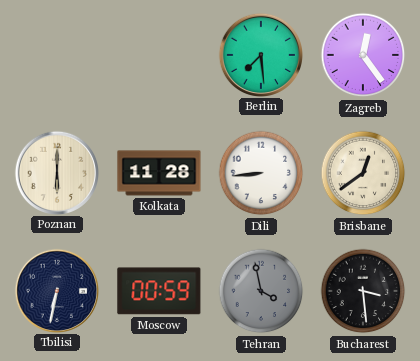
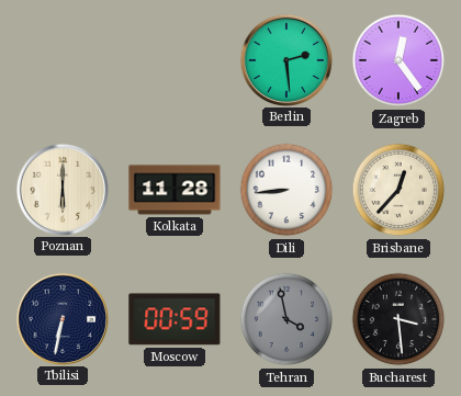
Berlin: 7:29 -> 2:29 (285, 59)
Brisbane: 12:39 -> 12:37 (398, 190)
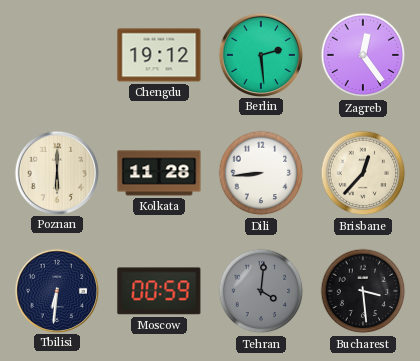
Chengdu: none -> 19:12 (159, 55)
Tbilisi: 6:32 -> 6:31 (56, 290)
Tehran: 3:58 -> 4:01 (261, 291)
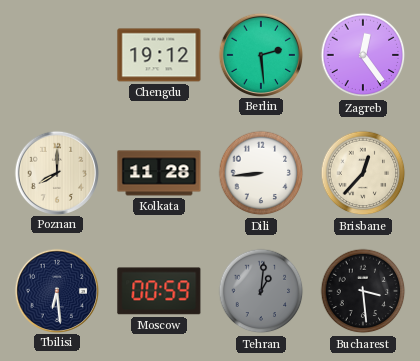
Poznan: 6:00 -> 8:00 (56, 172)
Tbilisi: 6:31 -> 6:29 (56, 290)
Tehran: 4:01 -> 1:01 (261, 291)
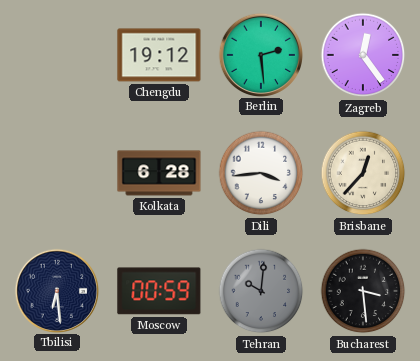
Poznan: 8:00 -> none (56, 172)
Kolkata: 11:28 -> 6:28 (159, 173)
Dili: 8:44 -> 3:44 (261, 173)
Tehran: 1:01 -> 10:01 (261, 291)
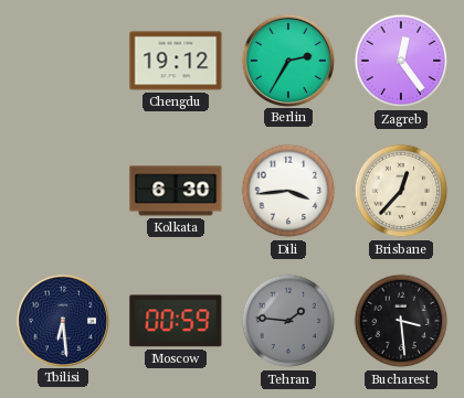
Berlin: 2:29 -> 2:35 (287, 60)
Kolkata: 6:28 -> 6:30 (176, 191)
Tehran: 10:01 -> 1:46 (288, 321)
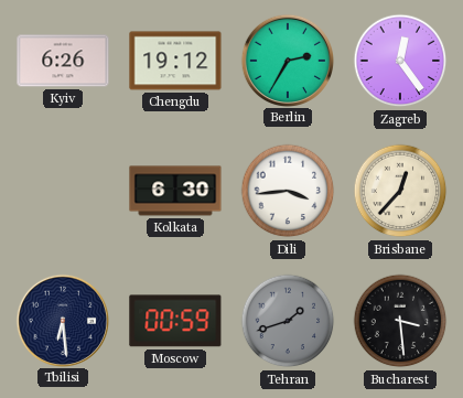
Kyiv: none -> 6:26 (63, 61)
Tehran: 1:46 -> 1:42 (288, 321)
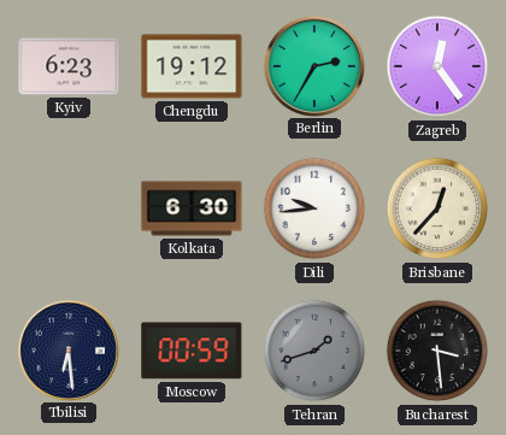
Kyiv: 6:26 -> 6:23 (69, 66)
Dili: 3:44 -> 9:44 (314, 208)
